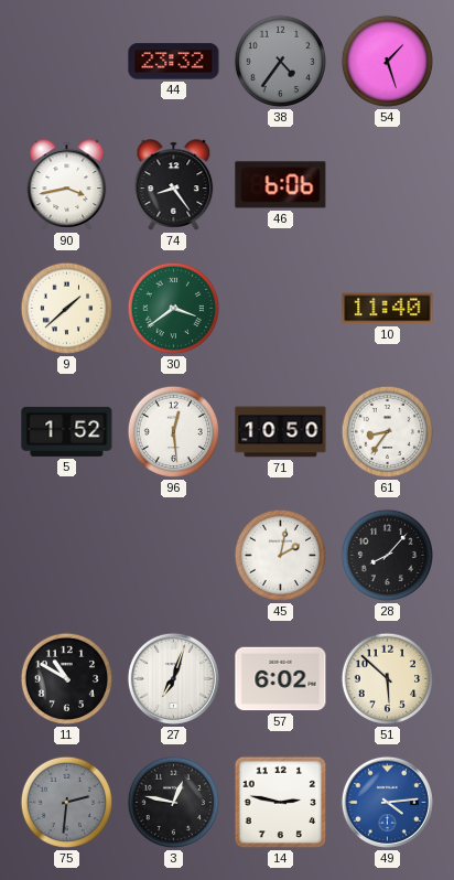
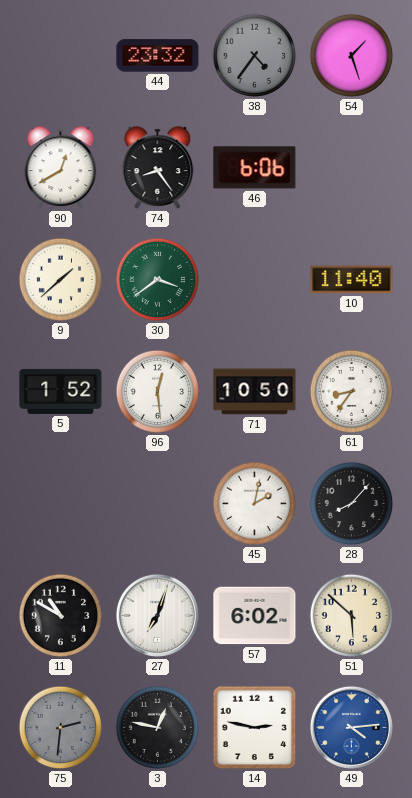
90: 3:43 -> 12:40 (61, 168)
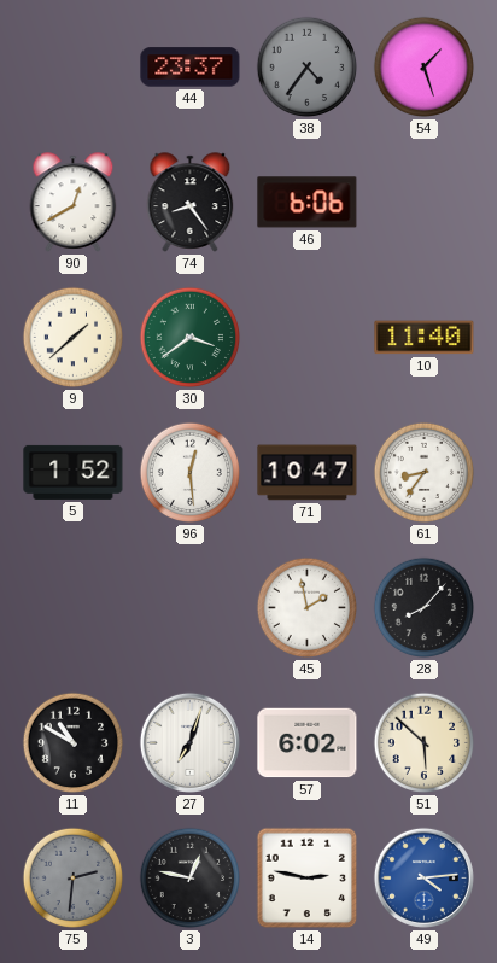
44: 23:32 -> 23:37 (191, 68)
71: 10:50 -> 10:47 (308, 473)
45: 2:02 -> 1:58 (308, 608)
